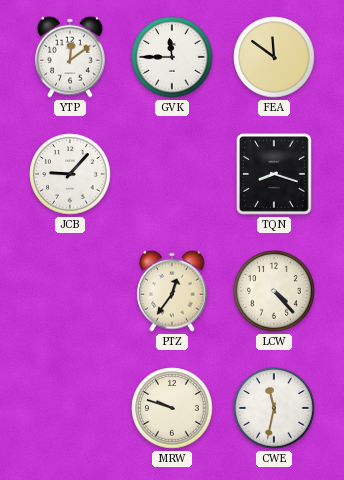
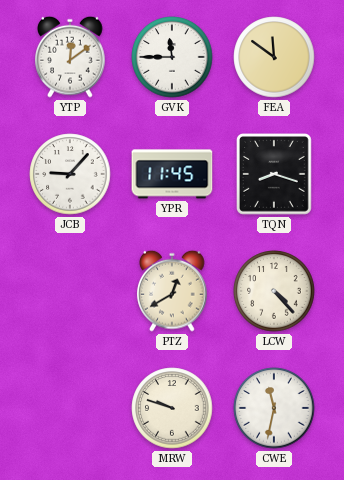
YPR: none -> 11:45 (172, 174)
PTZ: 12:36 -> 12:40 (172, 291)
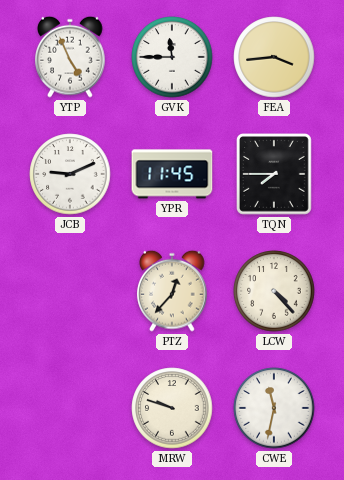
YTP: 12:09 -> 4:56 (70, 57)
FEA: 11:51 -> 3:44 (274, 57)
JCB: 9:07 -> 9:11 (70, 174)
TQN: 8:18 -> 7:45 (275, 175)
PTZ: 12:40 -> 12:37 (172, 291)
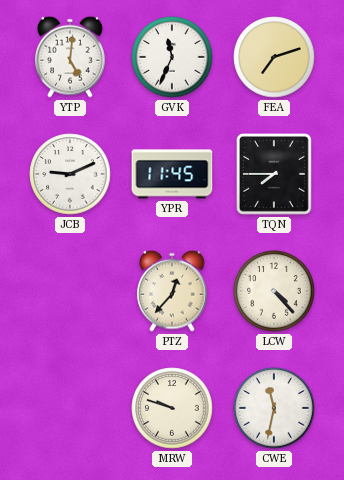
YTP: 4:56 -> 5:01 (70, 57)
GVK: 11:45 -> 11:34 (172, 57)
FEA: 3:44 -> 7:12 (274, 57)
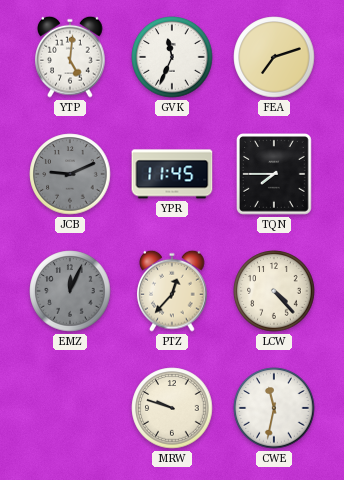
JCB dial: white -> grey (70, 174)
EMZ: none -> 12:04 (70, 291)
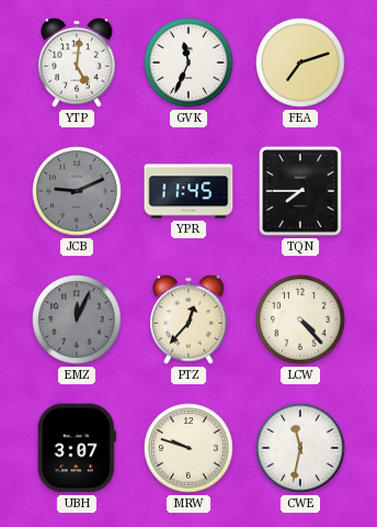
UBH: none -> 3:07 (77, 448)
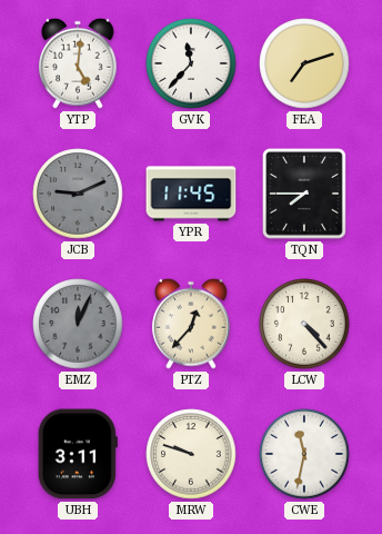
GVK: 11:34 -> 11:37 (191, 63)
UBH: 3:07 -> 3:11 (78, 454)
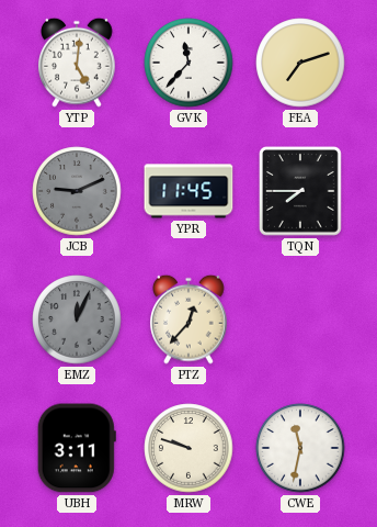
LCW: 4:23 -> none (304, 324)
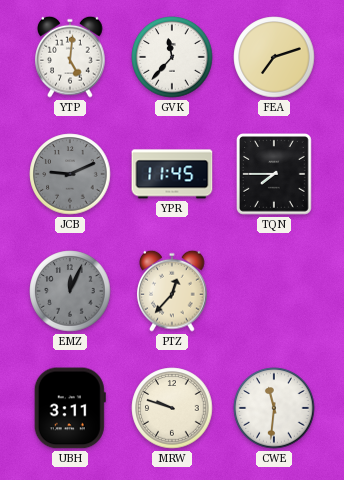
CWE: 11:32 -> 11:31 (274, 408)
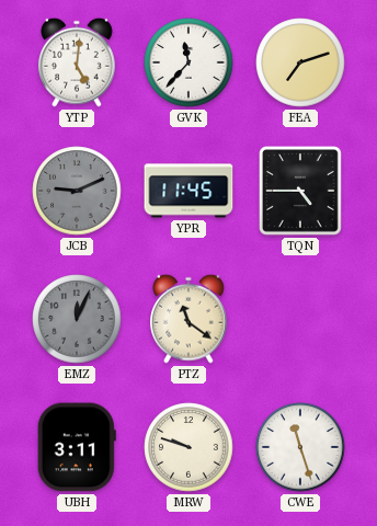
TQN: 7:45 -> 4:45 (301, 192)
PTZ: 12:37 -> 11:21 (188, 319)
CWE: 11:31 -> 11:27 (300, 447)
